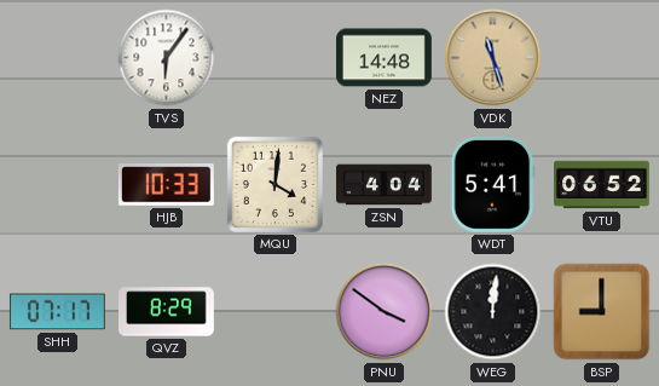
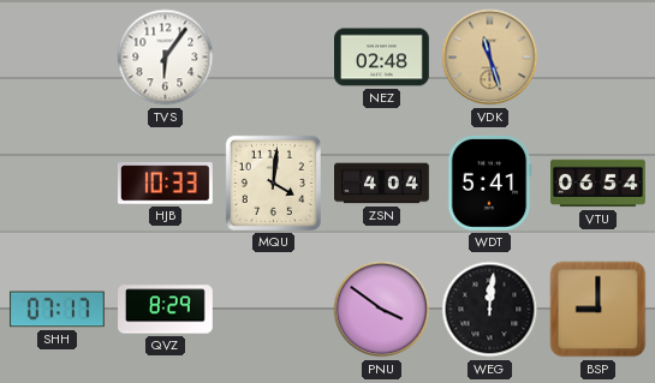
NEZ: 14:48 -> 02:48 (382, 58)
VTU: 06:52 -> 06:54 (599, 184)
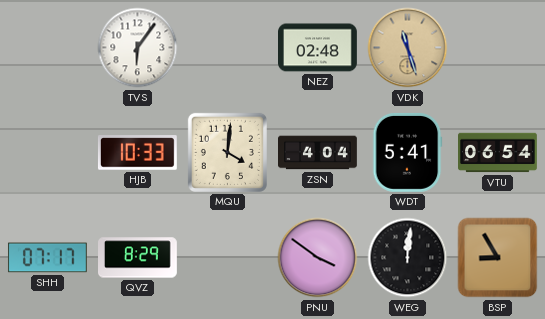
BSP: 9:00 -> 8:55 (498, 258)
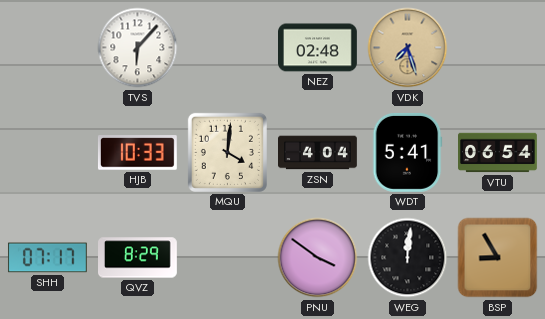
TVS: 6:06 -> 6:07 (138, 48)
VDK: 11:27 -> 7:27 (408, 48)
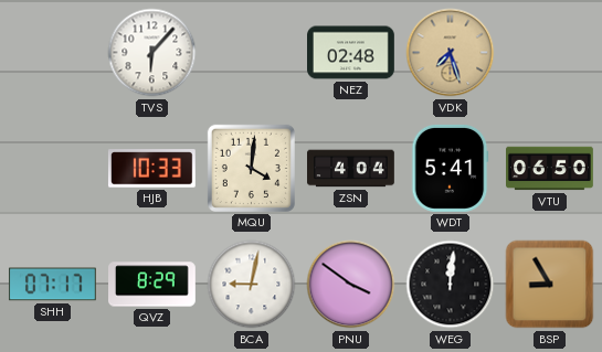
VTU: 06:54 -> 06:50 (550, 169)
BCA: none -> 9:02 (252, 285)
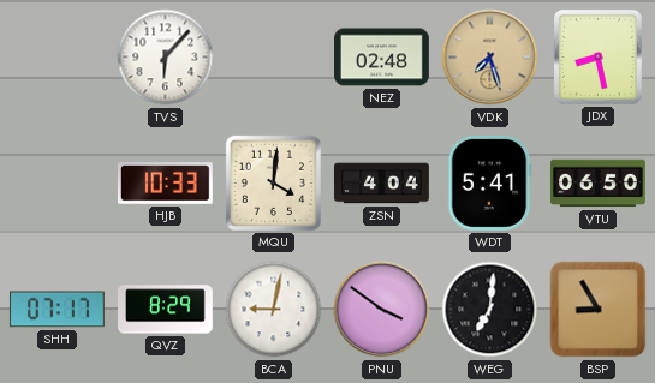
JDX: none -> 8:28 (597, 56)
WEG: 12:01 -> 7:01 (490, 310)
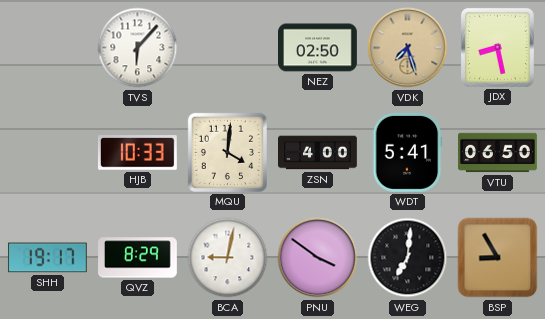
NEZ: 02:48 -> 02:50 (318, 48)
ZSN: 4:04 -> 4:00 (318, 153)
SHH: 07:17 -> 19:17 (47, 258)
